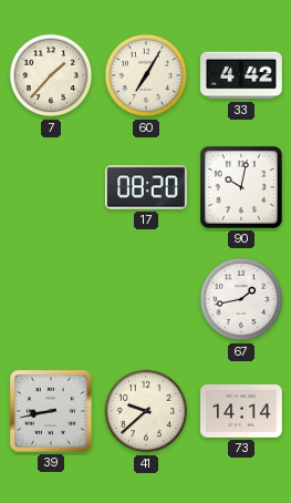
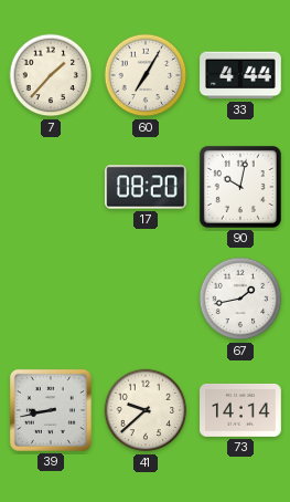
33: 4:42 -> 4:44 (240, 75)
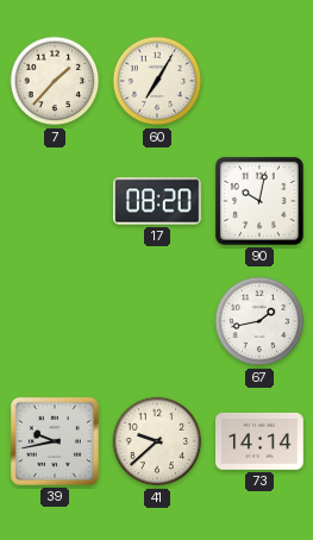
33: 4:44 -> none (240, 75)
39: 8:43 -> 9:43 (55, 441)
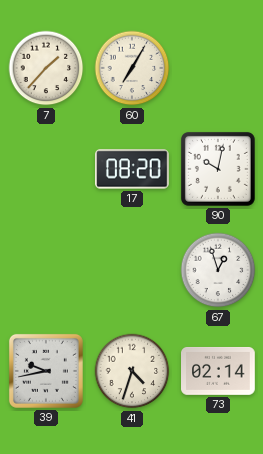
67: 1:43 -> 12:57 (218, 270)
41: 9:38 -> 4:33 (132, 371)
73: 14:14 -> 02:14 (218, 371)
